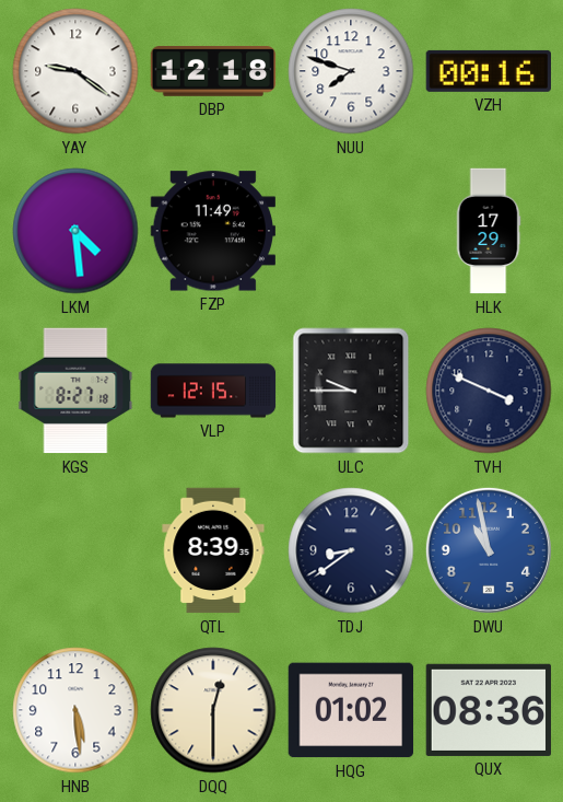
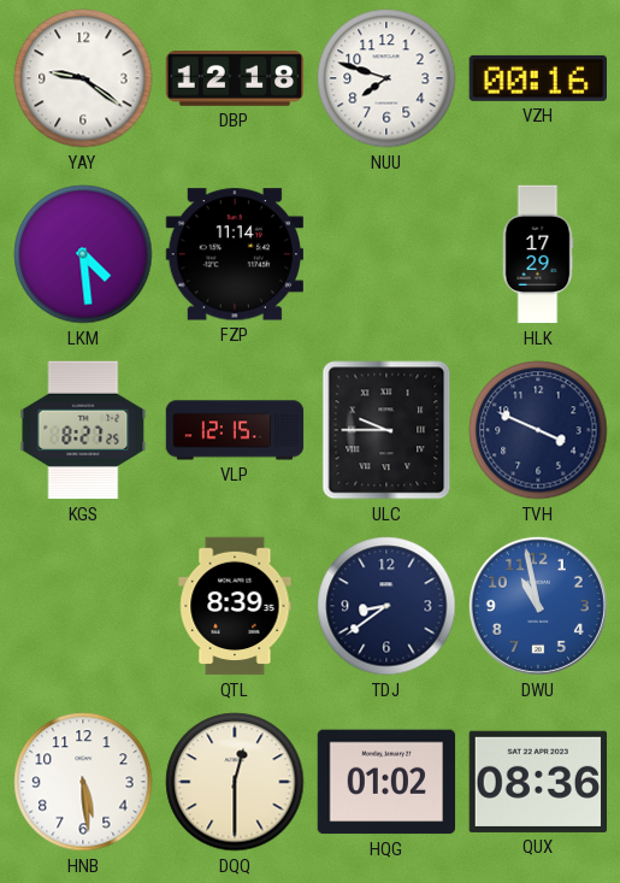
FZP: 11:49 -> 11:14 (234, 254)
KGS: 8:27:18 -> 8:27:25 (83, 430)
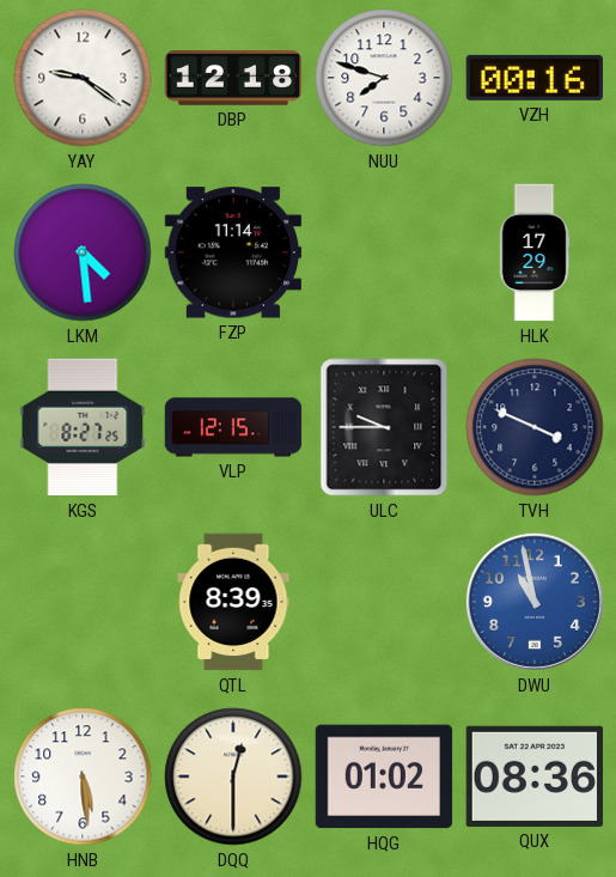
TDJ: 8:39 -> none (386, 606)
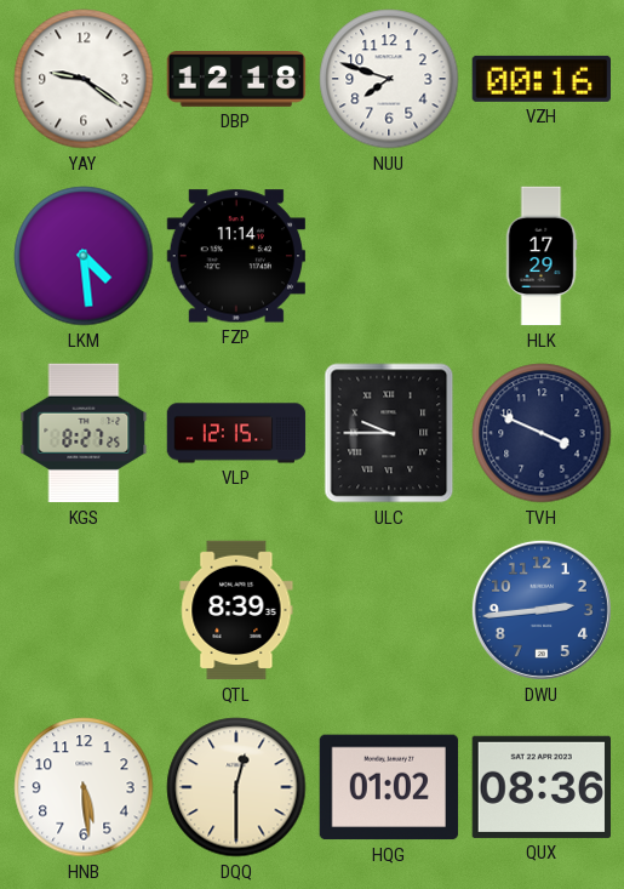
DWU: 10:58 -> 2:44 (542, 610)
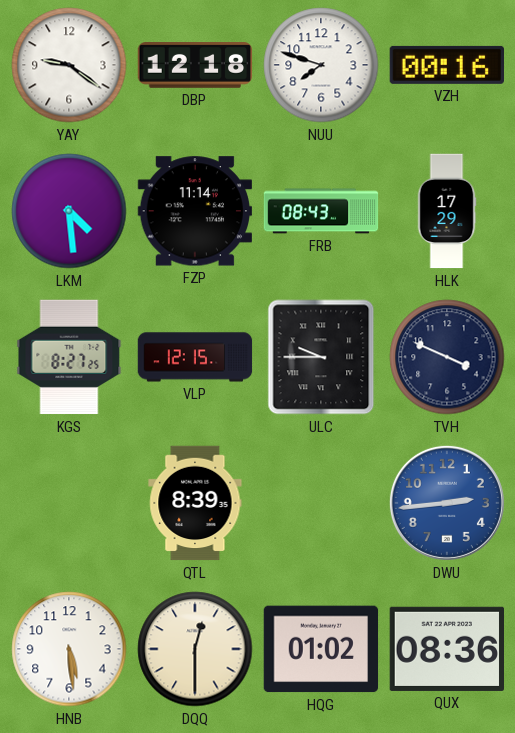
FRB: none -> 08:43 (321, 211)
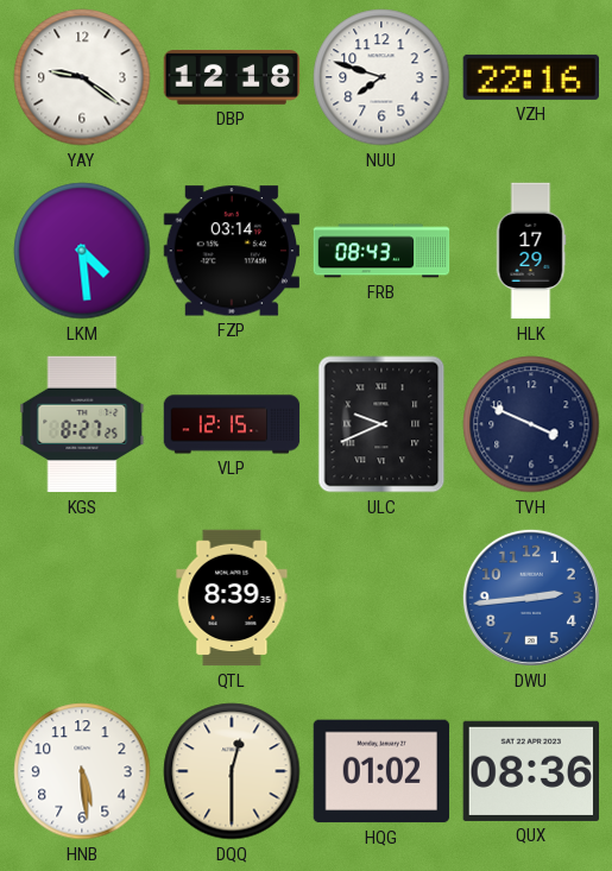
VZH: 00:16 -> 22:16 (530, 77)
FZP: 11:14 -> 03:14 (231, 251)
ULC: 9:45 -> 9:41 (381, 424)
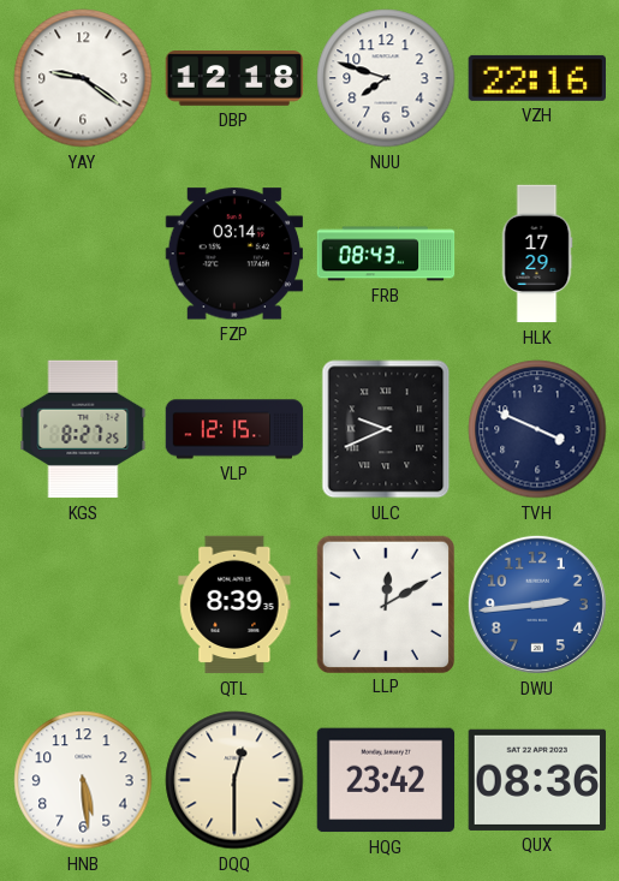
LKM: 4:29 -> none (82, 251)
LLP: none -> 12:10 (385, 603)
HQG: 01:02 -> 23:42 (386, 780)
